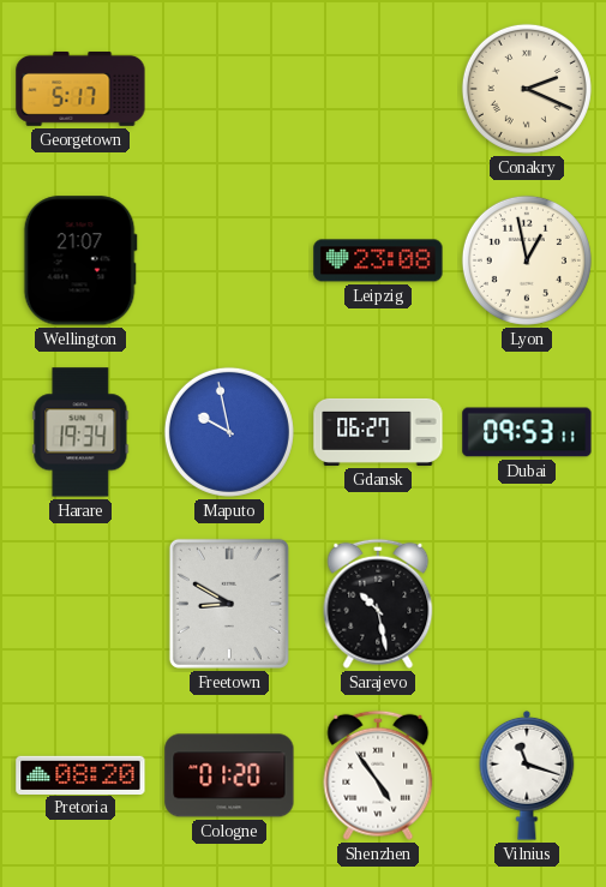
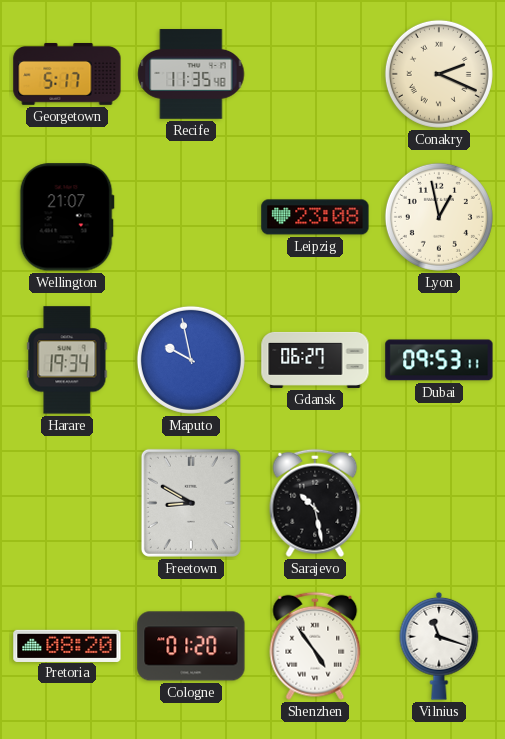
Recife: none -> 11:35 (191, 74)
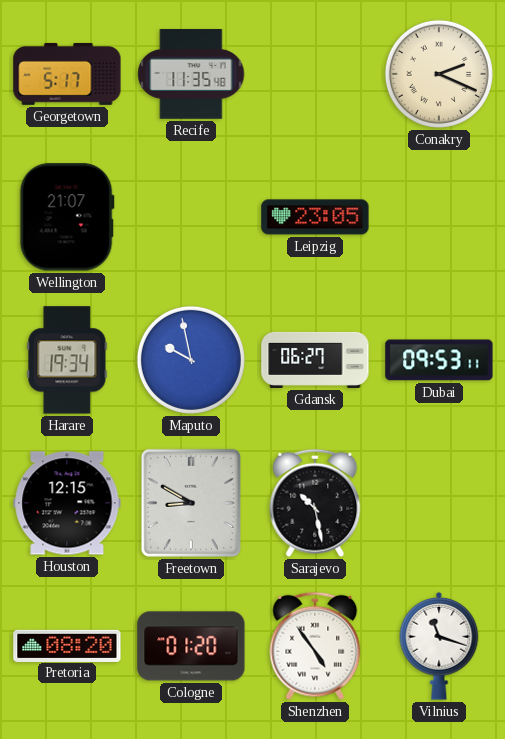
Leipzig: 23:08 -> 23:05 (315, 217)
Lyon: 12:58 -> none (439, 217)
Houston: none -> 12:15 (67, 503)
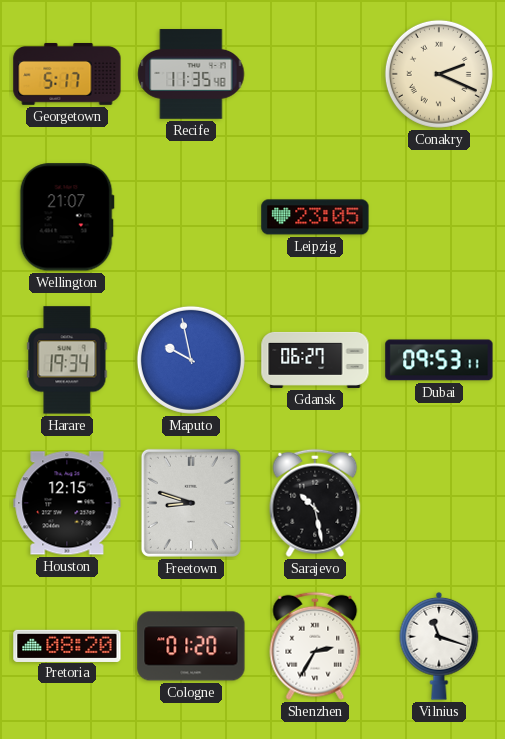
Freetown: 8:50 -> 8:48 (191, 503)
Shenzhen: 4:54 -> 2:35 (315, 646)
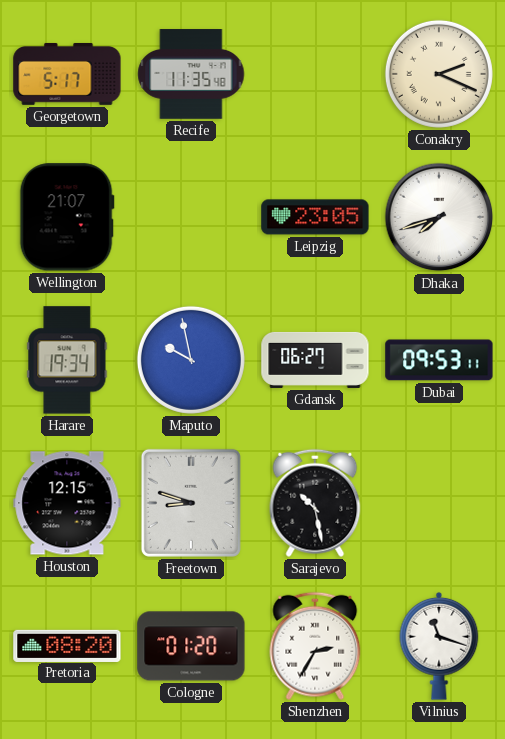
Dhaka: none -> 7:42 (439, 217)
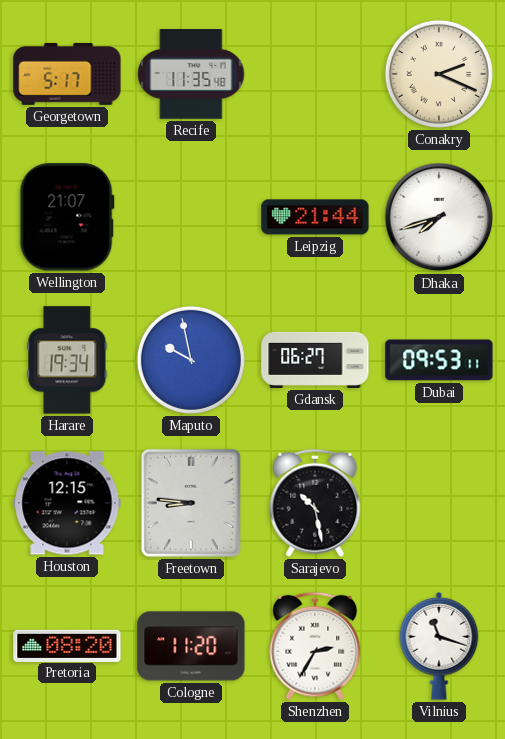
Leipzig: 23:05 -> 21:44 (315, 217)
Freetown: 8:48 -> 8:46 (191, 503)
Cologne: 01:20 -> 11:20 (191, 646)
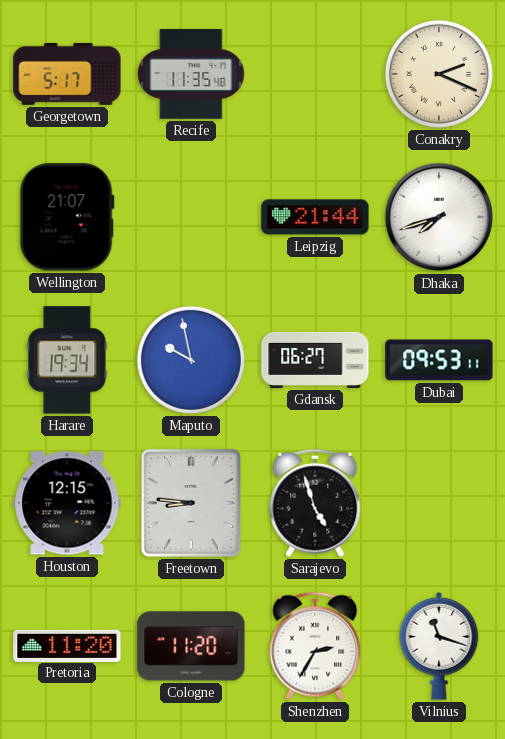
Sarajevo: 10:28 -> 4:57 (315, 503)
Pretoria: 08:20 -> 11:20 (67, 645)
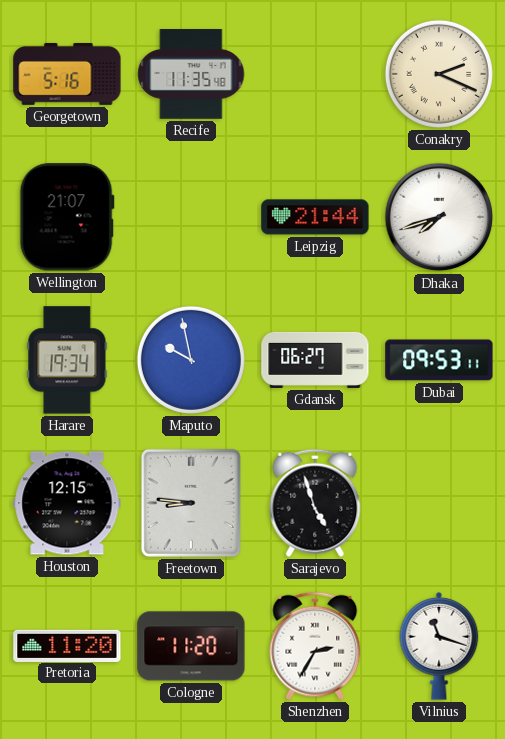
Georgetown: 5:17 -> 5:16 (67, 74)
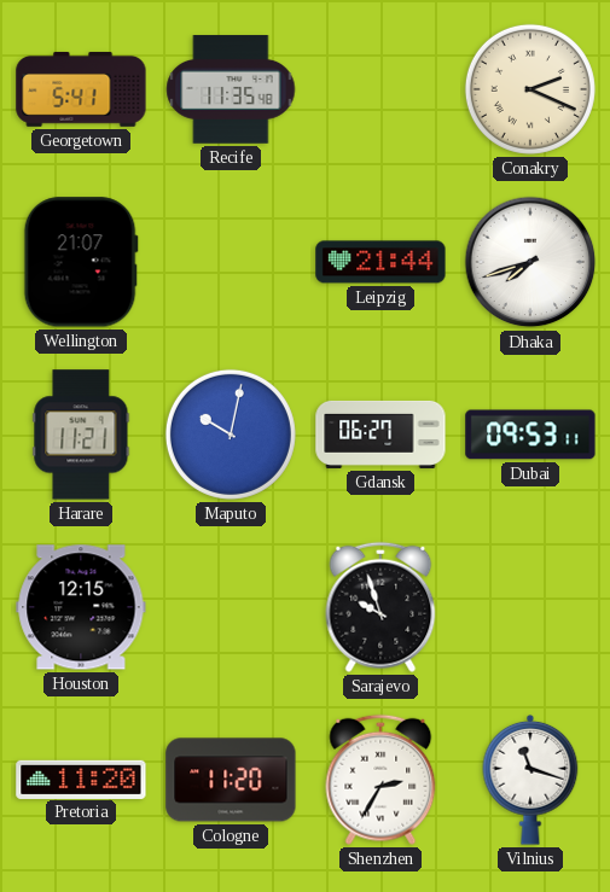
Georgetown: 5:16 -> 5:41 (81, 89)
Harare: 19:34 -> 11:21 (81, 435)
Maputo: 9:58 -> 10:02 (231, 435)
Freetown: 8:46 -> none (191, 503)
Sarajevo: 4:57 -> 9:57 (380, 607)
